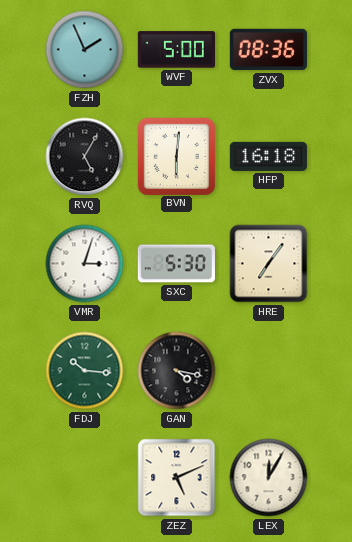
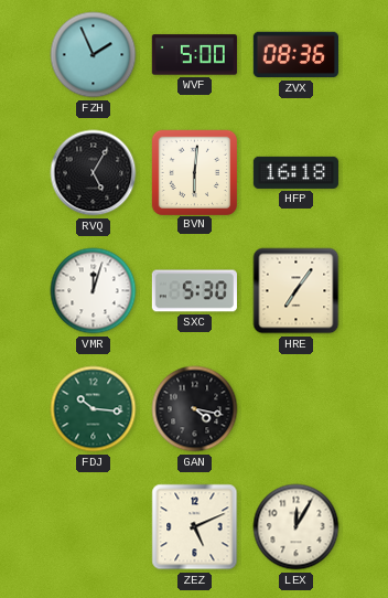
VMR: 3:03 -> 12:03 (94, 291)
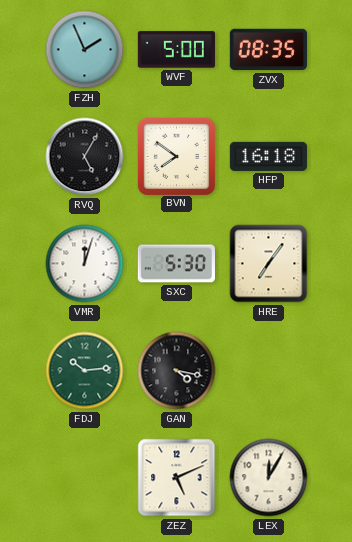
ZVX: 08:36 -> 08:35 (268, 50)
BVN: 6:01 -> 7:51 (176, 156)
FDJ: 10:16 -> 10:14 (85, 371)
